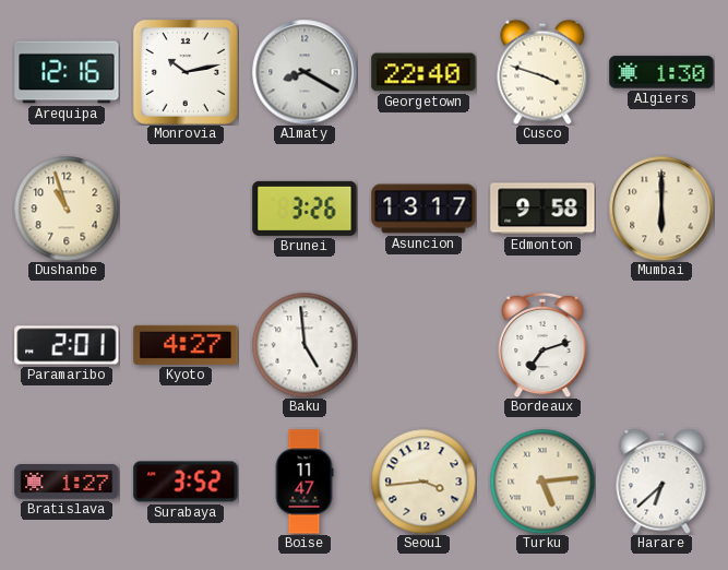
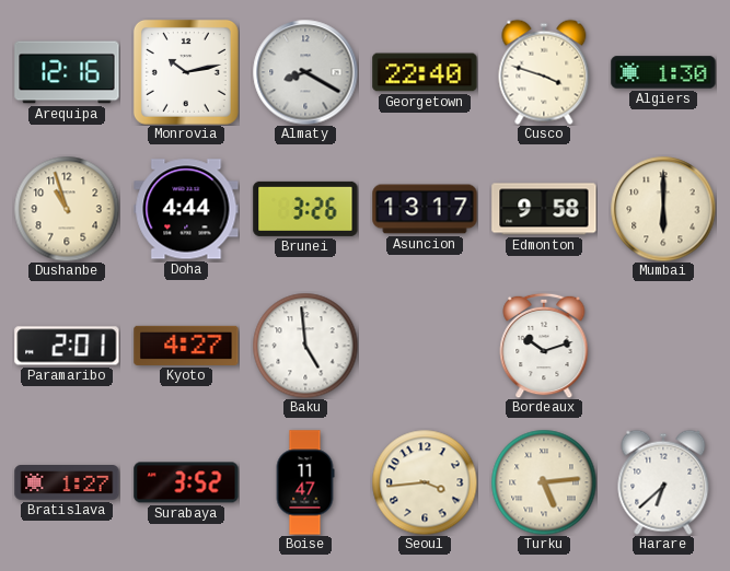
Doha: none -> 4:44 (186, 209)
Bordeaux: 7:12 -> 10:12 (544, 346)
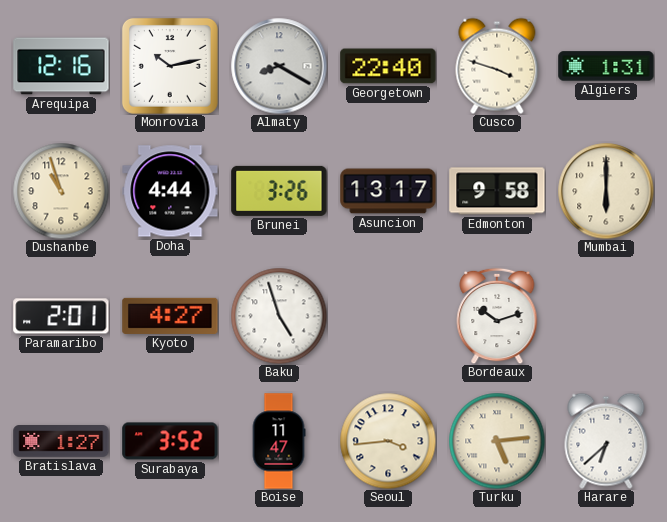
Algiers: 1:30 -> 1:31 (606, 66)
Baku: 4:59 -> 4:57 (279, 316)
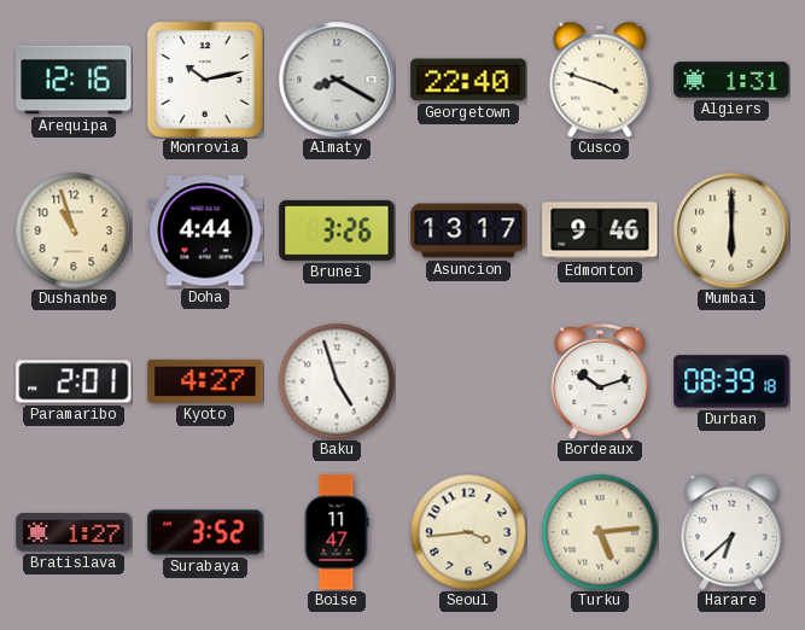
Edmonton: 9:58 -> 9:46 (600, 231)
Durban: none -> 08:39 (731, 381)
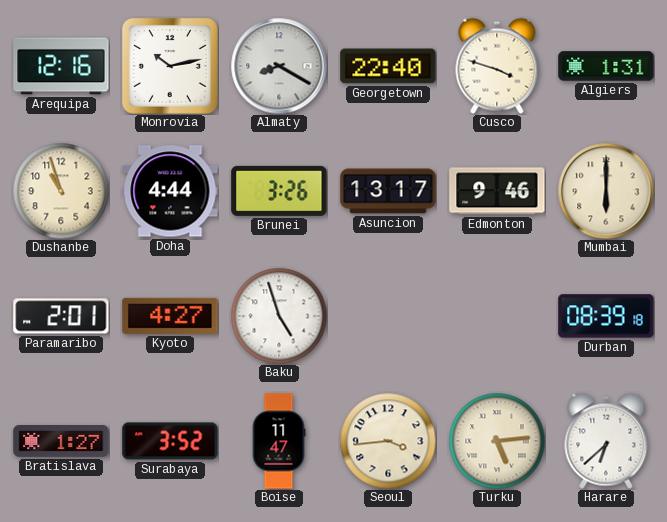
Bordeaux: 10:12 -> none (600, 381)
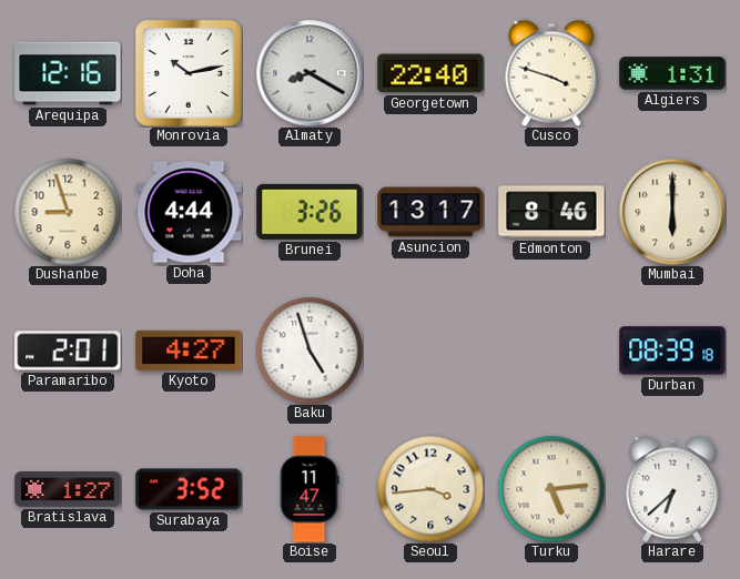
Dushanbe: 10:57 -> 8:57 (68, 212)
Edmonton: 9:46 -> 8:46 (551, 212)
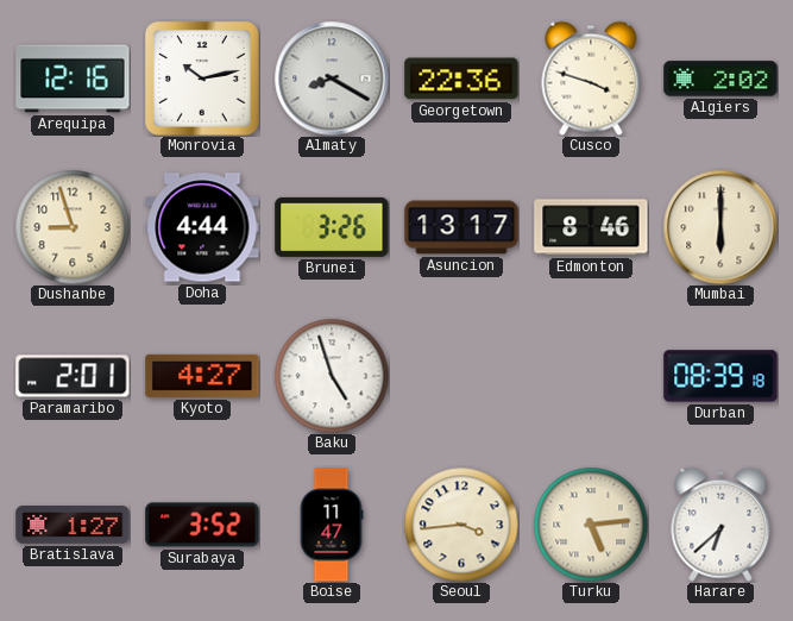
Georgetown: 22:40 -> 22:36 (461, 79)
Algiers: 1:31 -> 2:02 (720, 79)
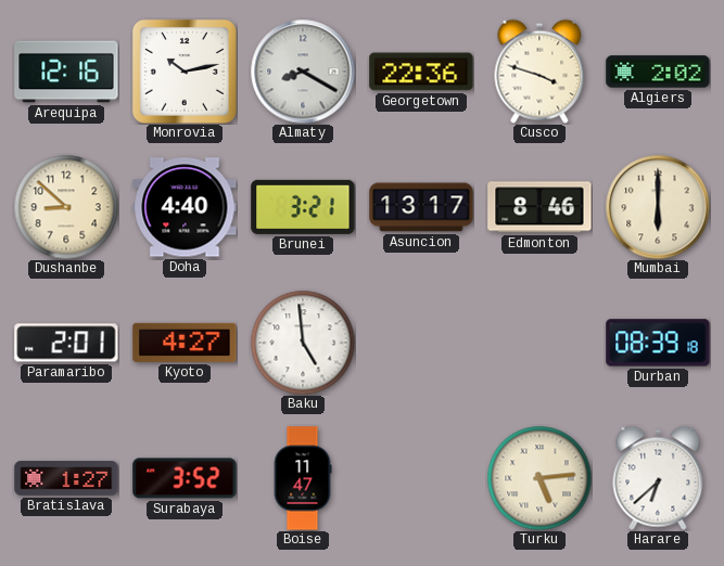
Dushanbe: 8:57 -> 8:52 (66, 207)
Doha: 4:44 -> 4:40 (185, 207)
Brunei: 3:26 -> 3:21 (303, 207)
Baku: 4:57 -> 4:59 (303, 343)
Seoul: 3:44 -> none (461, 525)
